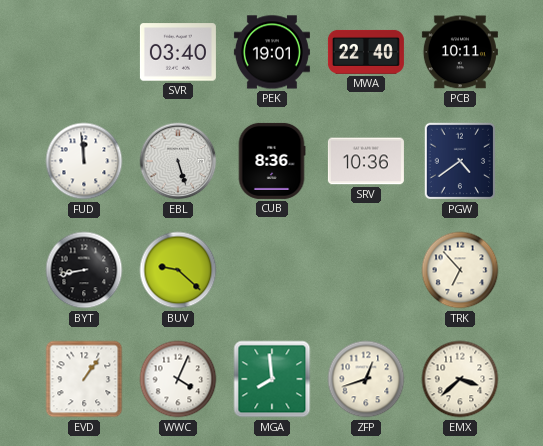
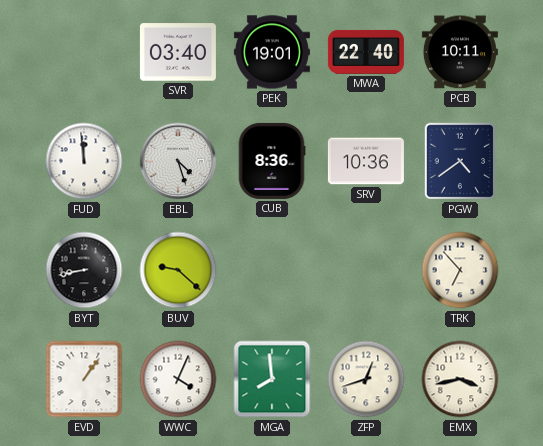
EBL: 5:27 -> 4:27 (178, 161)
EMX: 3:38 -> 3:43 (460, 379)
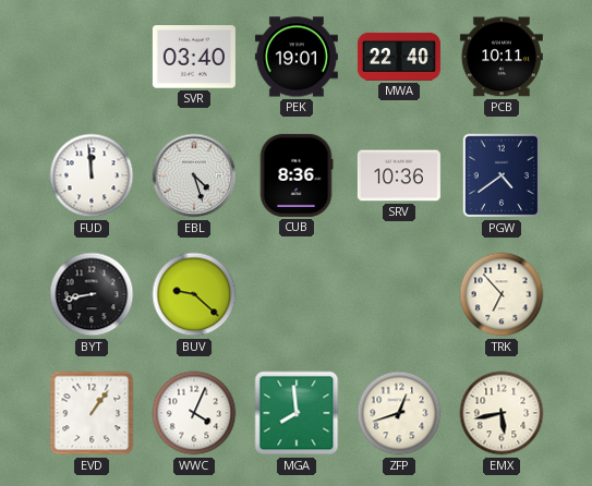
EMX: 3:43 -> 5:43 (502, 413)
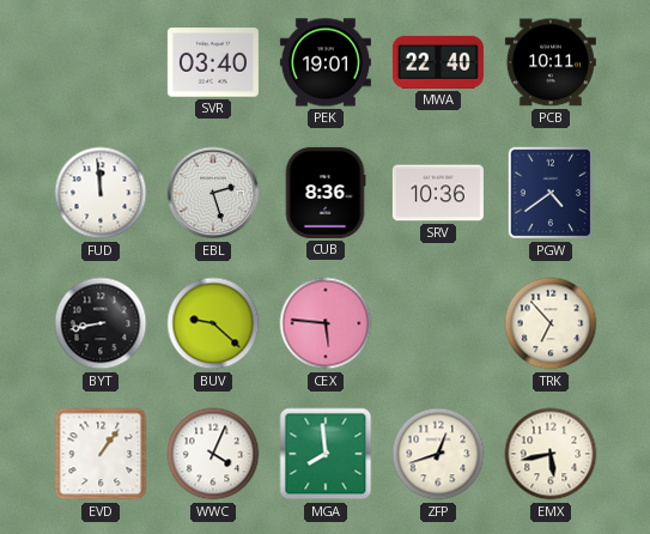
EBL: 4:27 -> 2:27 (213, 193)
CEX: none -> 5:46 (326, 323)
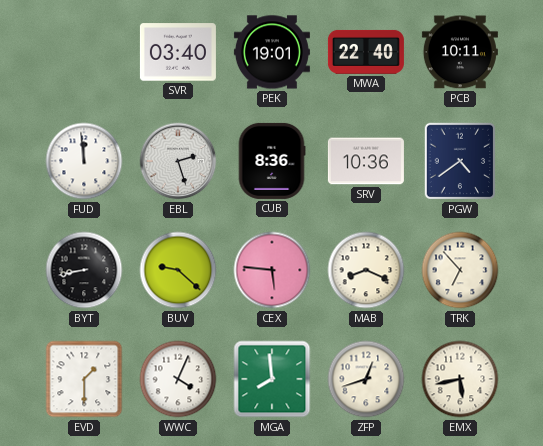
MAB: none -> 8:19 (366, 270)
EVD: 1:06 -> 1:30 (84, 379)
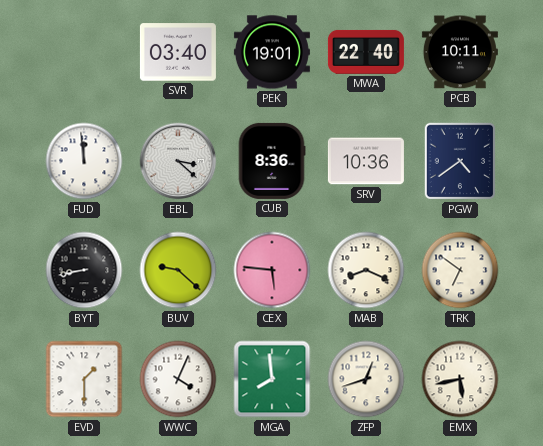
EBL: 2:27 -> 3:22 (178, 161)
TRK: 6:53 -> 6:51 (460, 270)
